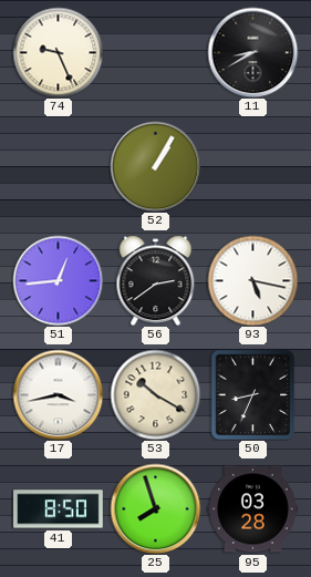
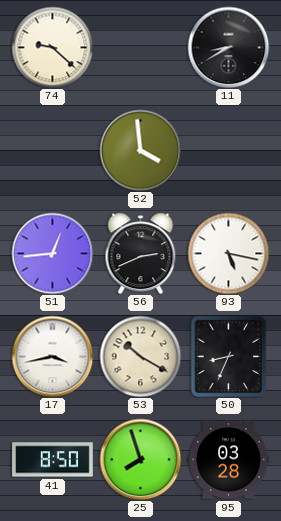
74: 9:26 -> 9:22 (52, 47)
52: 1:05 -> 3:59 (140, 150)
56: 2:39 -> 2:41 (141, 253)
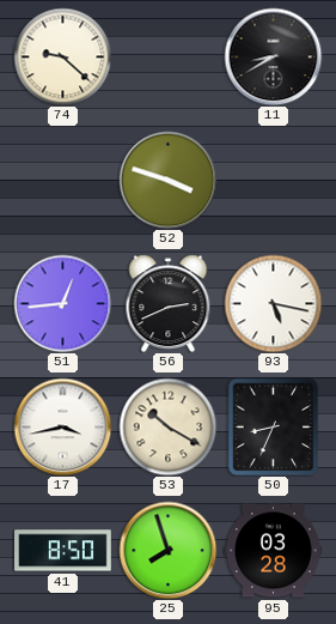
52: 3:59 -> 3:48 (167, 180)
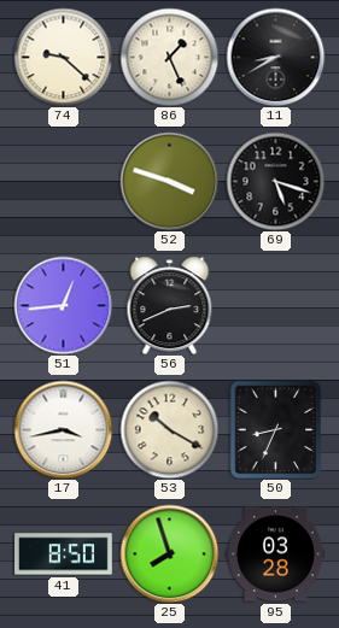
86: none -> 1:26 (169, 57)
69: none -> 5:18 (275, 181)
93: 5:17 -> none (273, 303)
